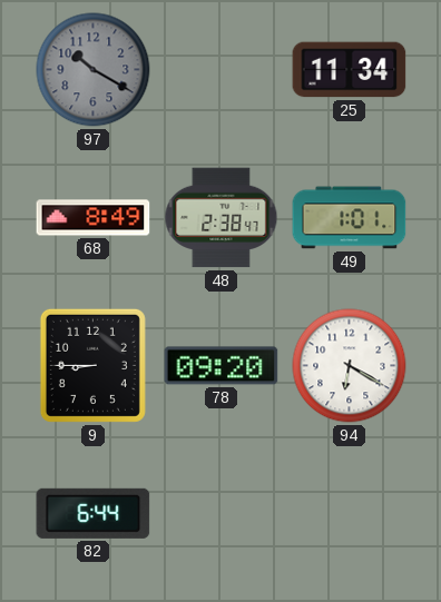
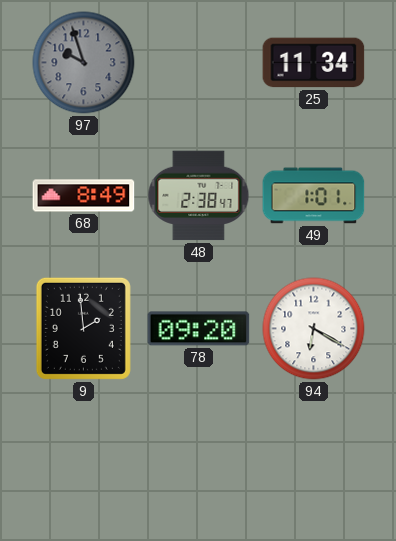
97: 10:20 -> 9:57 (84, 63)
9: 8:45 -> 1:59 (83, 328)
82: 6:44 -> none (94, 513)
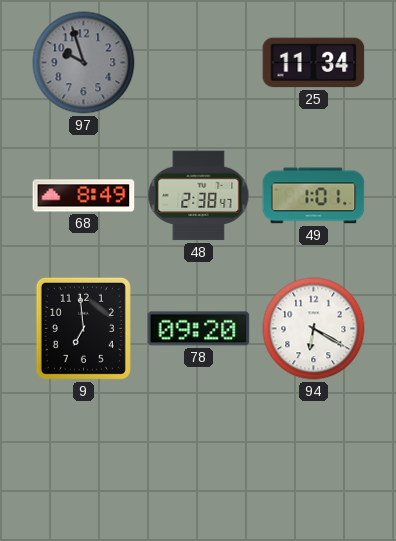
9: 1:59 -> 6:59 (83, 328)
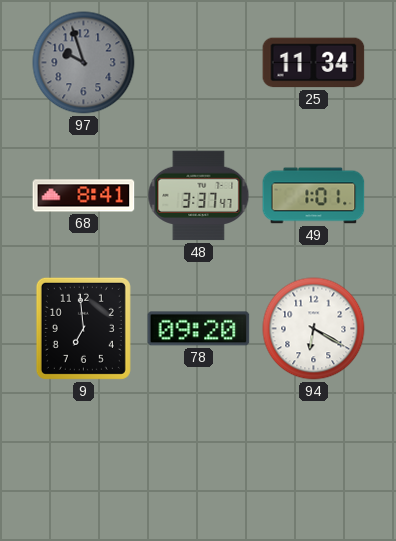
68: 8:49 -> 8:41 (84, 196)
48: 2:38 -> 3:37 (199, 196)
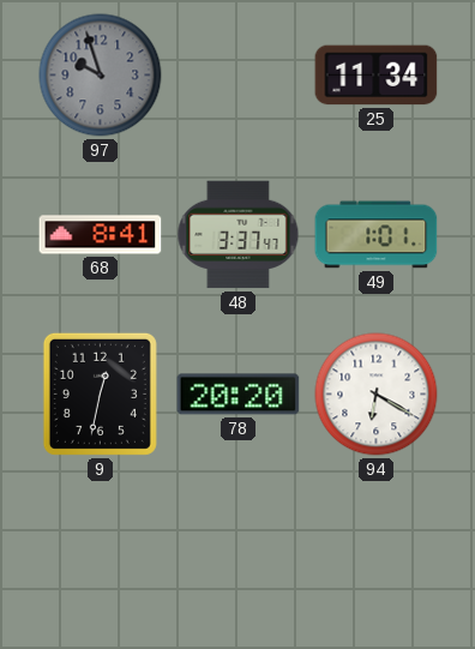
9: 6:59 -> 12:32 (100, 393)
78: 09:20 -> 20:20 (239, 395)
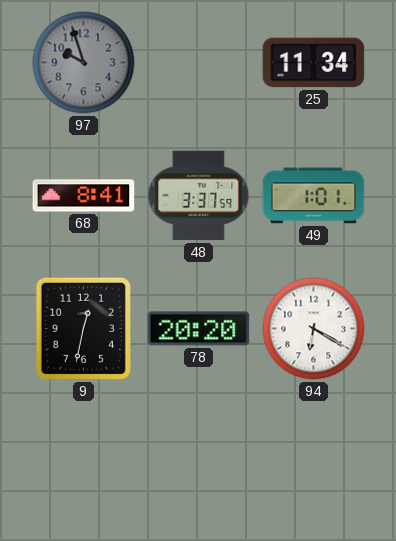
48: 3:37:47 -> 3:37:59 (199, 196)
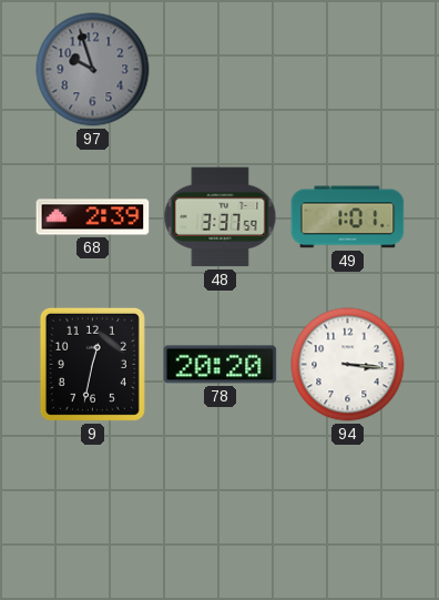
25: 11:34 -> none (314, 63)
68: 8:41 -> 2:39 (93, 217)
94: 6:20 -> 3:16 (348, 365)
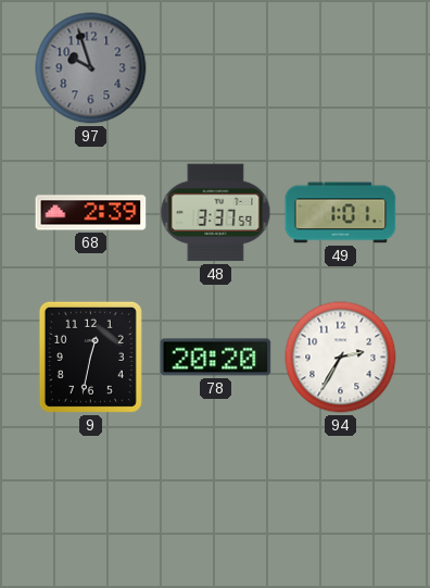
94: 3:16 -> 2:35 (341, 358)
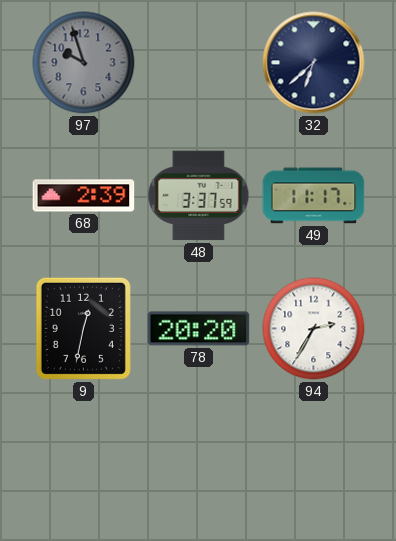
32: none -> 6:38 (314, 63)
49: 1:01 -> 11:17 (314, 196)
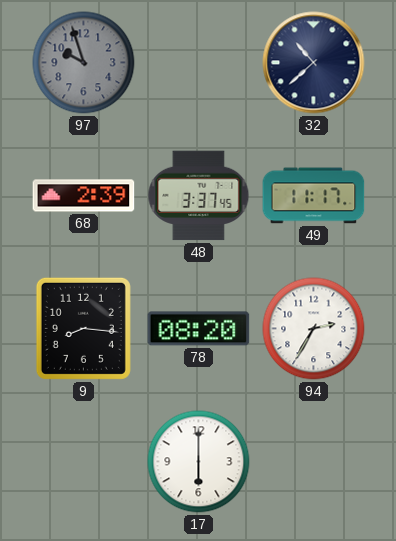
32: 6:38 -> 10:38 (314, 63)
48: 3:37:59 -> 3:37:45 (199, 196)
9: 12:32 -> 8:16 (83, 328)
78: 20:20 -> 08:20 (199, 329)
17: none -> 6:00 (199, 462)
